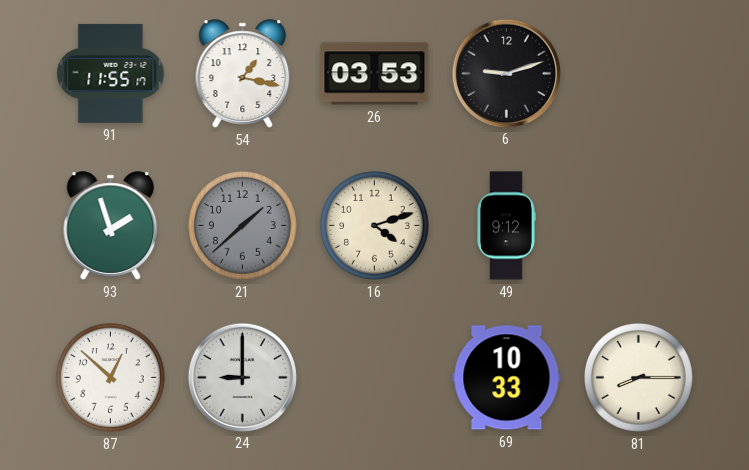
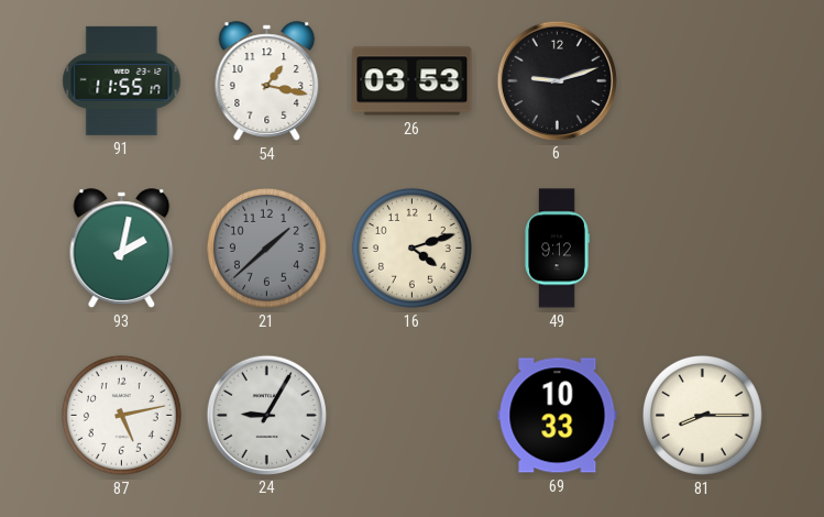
93: 1:57 -> 2:02 (122, 249)
87: 12:52 -> 5:13 (121, 415)
24: 9:00 -> 9:05 (266, 415)
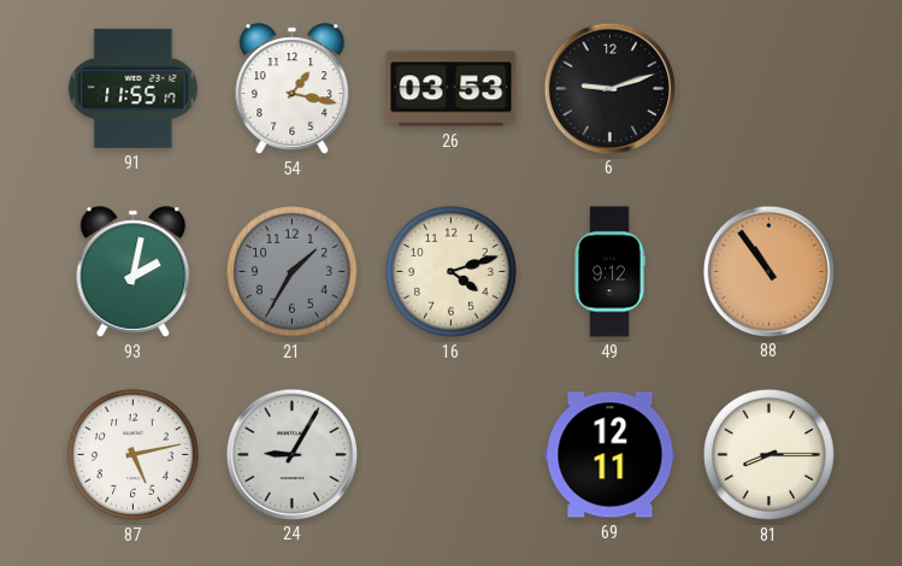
21: 1:38 -> 1:35 (291, 271)
88: none -> 10:54 (768, 271)
69: 10:33 -> 12:11 (611, 455)
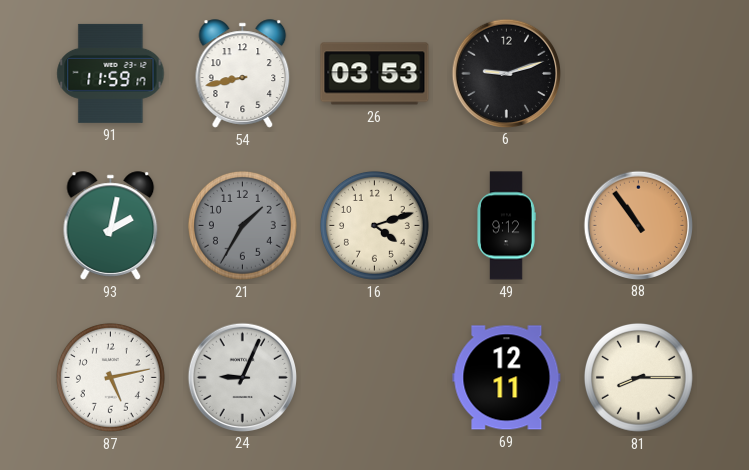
91: 11:55 -> 11:59 (111, 73)
54: 1:17 -> 8:43 (243, 74)
24: 9:05 -> 9:04 (242, 377)
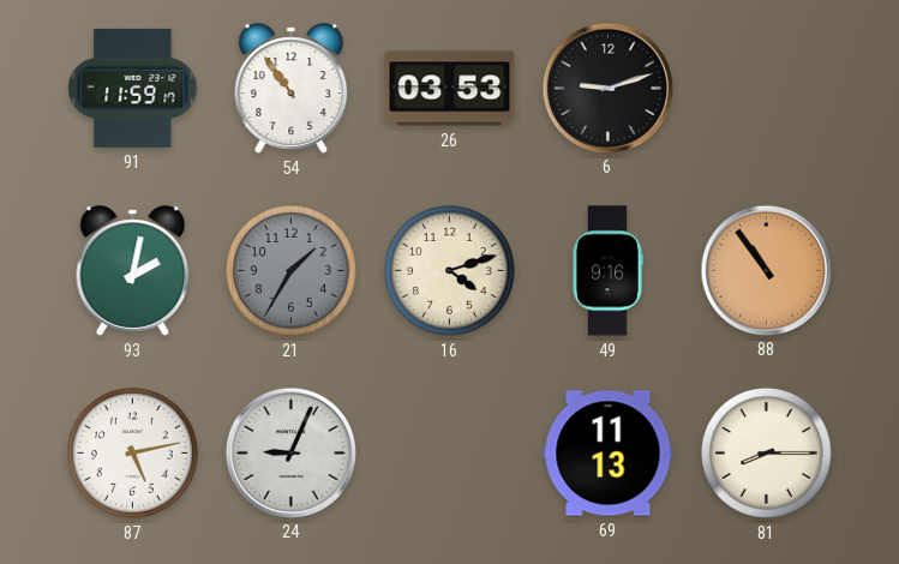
54: 8:43 -> 10:54 (292, 89)
49: 9:12 -> 9:16 (607, 271)
69: 12:11 -> 11:13 (609, 454)
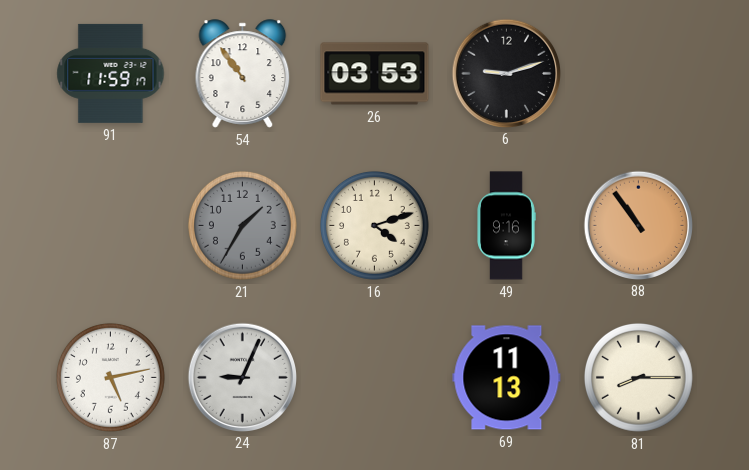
93: 2:02 -> none (133, 271)
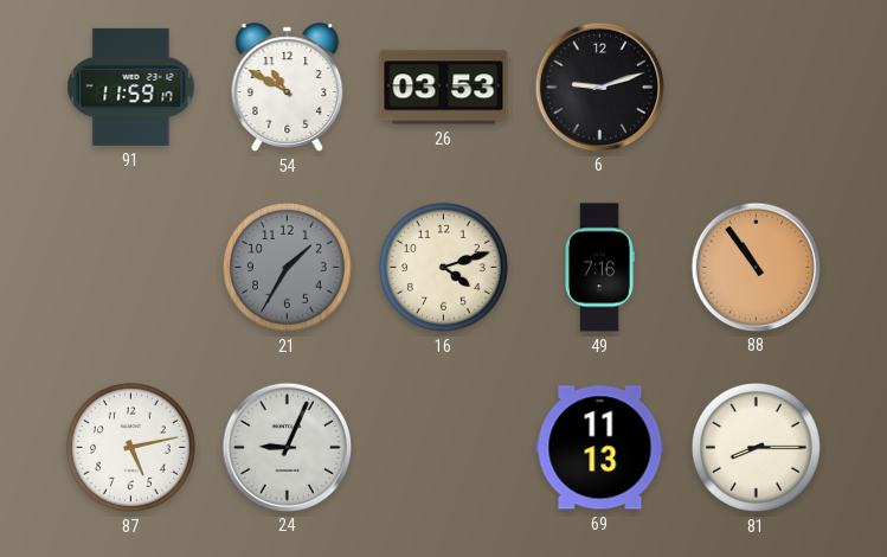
54: 10:54 -> 10:50 (288, 88)
49: 9:16 -> 7:16 (599, 268)
